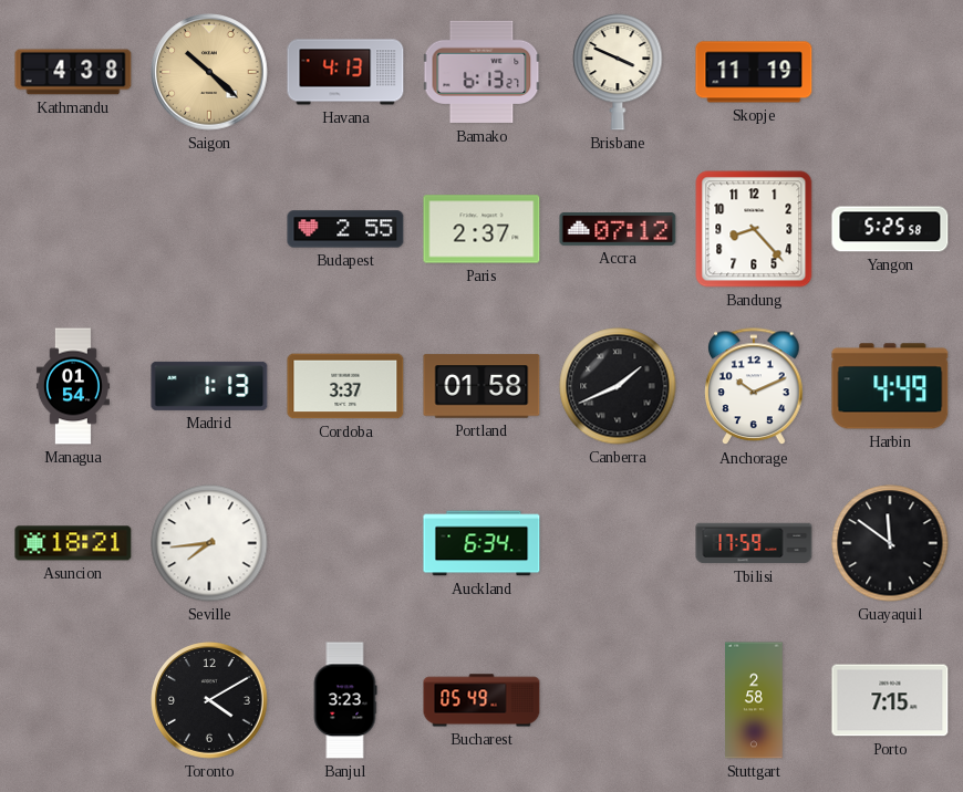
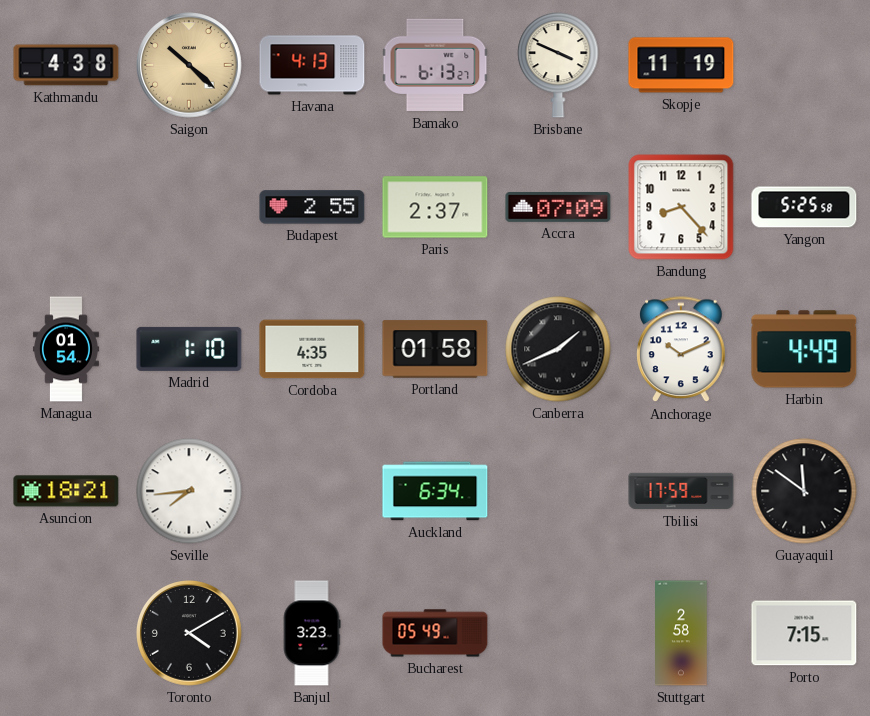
Accra: 07:12 -> 07:09 (558, 208)
Madrid: 1:13 -> 1:10 (189, 349)
Cordoba: 3:37 -> 4:35 (312, 349)
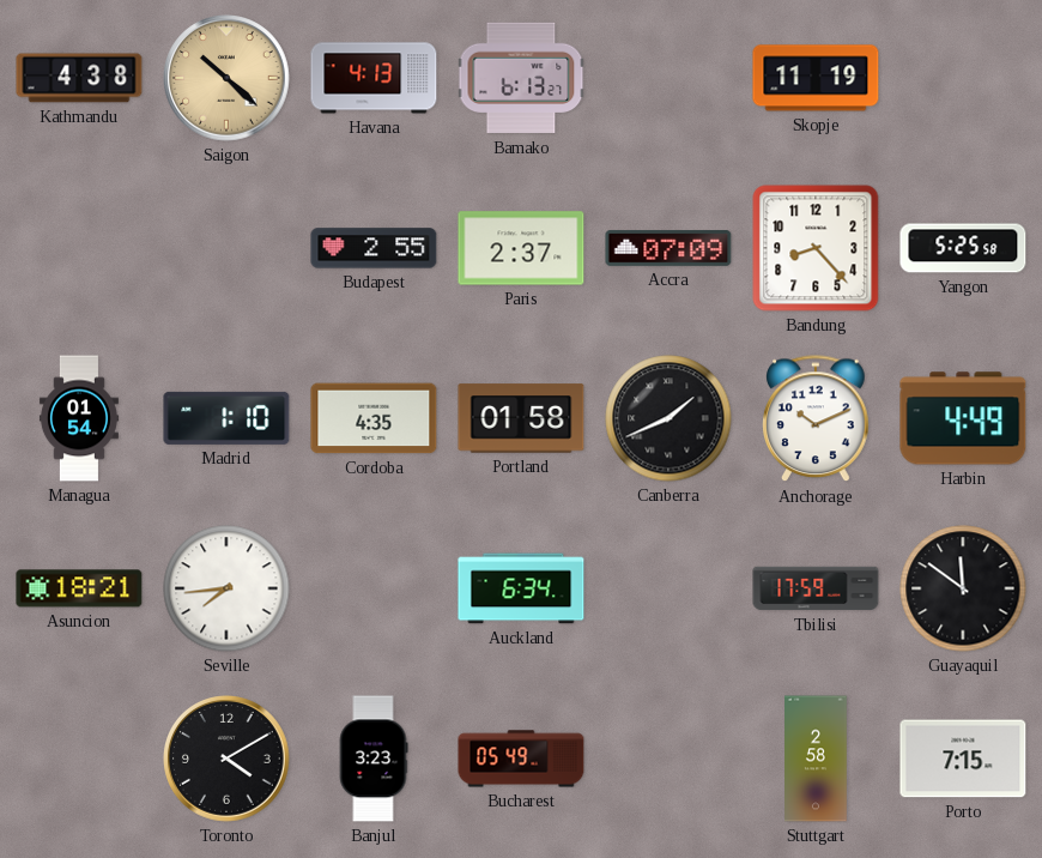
Brisbane: 3:49 -> none (558, 65)
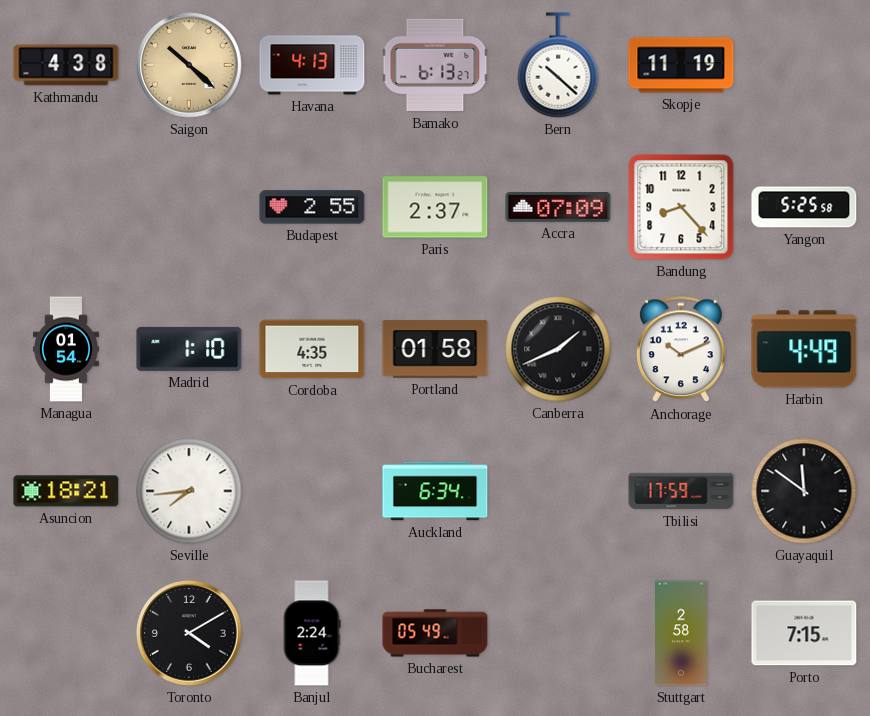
Bern: none -> 10:22 (558, 65)
Banjul: 3:23 -> 2:24 (312, 633)
